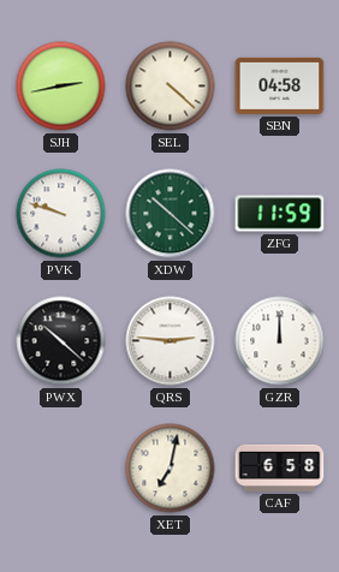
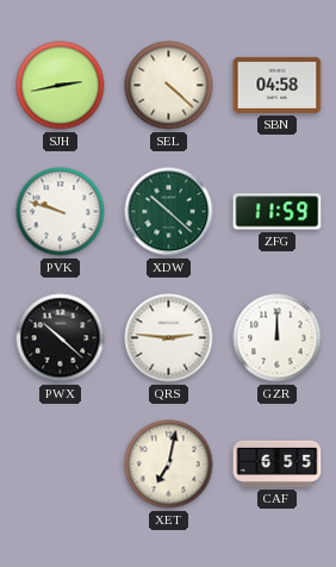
CAF: 6:58 -> 6:55 (278, 463)
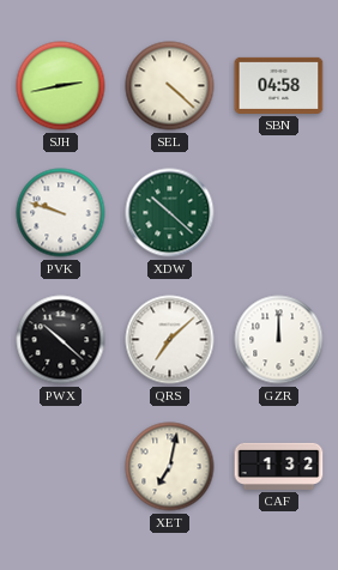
ZFG: 11:59 -> none (278, 212)
QRS: 2:46 -> 7:08 (170, 340)
CAF: 6:55 -> 1:32 (279, 466)
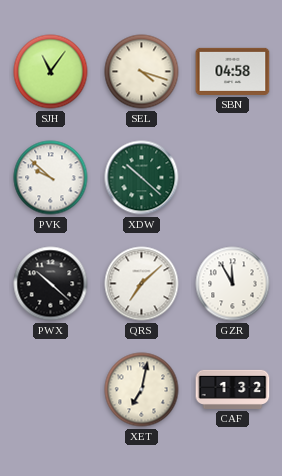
SJH: 2:43 -> 11:06 (51, 72)
SEL: 4:22 -> 4:18 (142, 72)
PVK: 9:48 -> 9:52 (51, 178)
GZR: 12:00 -> 11:55 (233, 284)
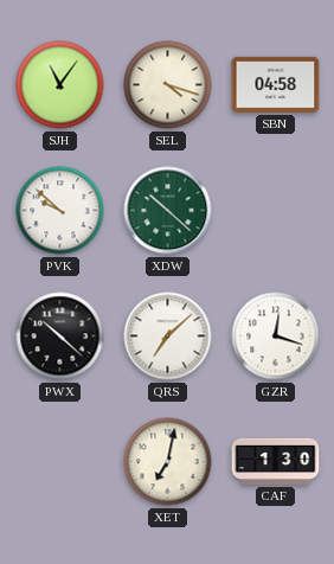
GZR: 11:55 -> 12:18 (276, 337)
CAF: 1:32 -> 1:30 (276, 461)
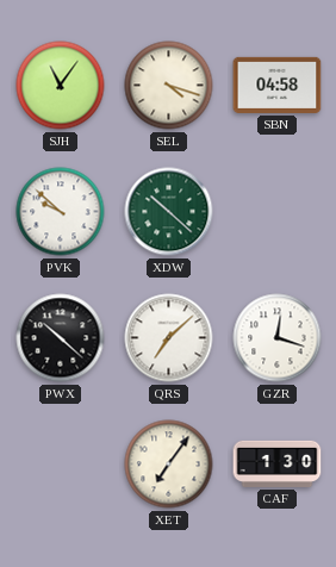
XET: 7:02 -> 7:06 (169, 465)
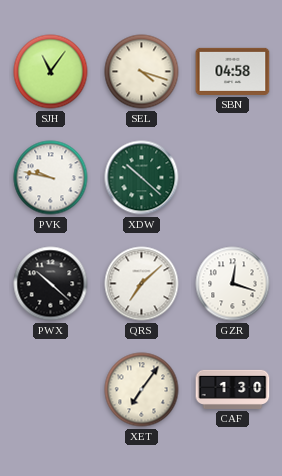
PVK: 9:52 -> 9:47 (51, 178)
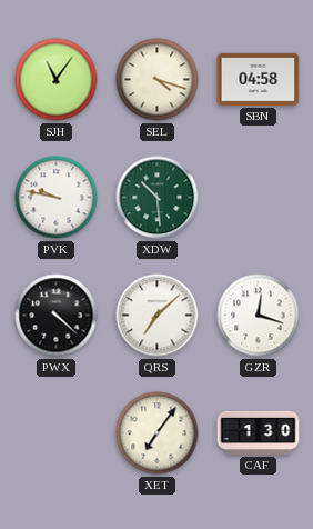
XDW: 10:22 -> 10:29 (158, 198)
PWX: 10:22 -> 4:22 (57, 316)
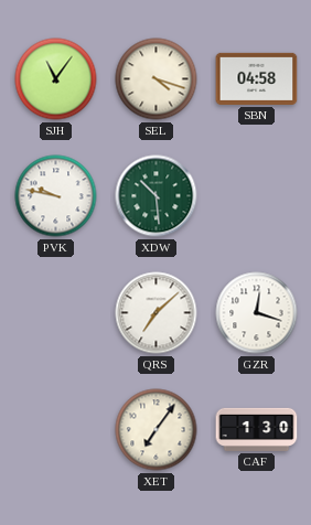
PWX: 4:22 -> none (57, 316)
